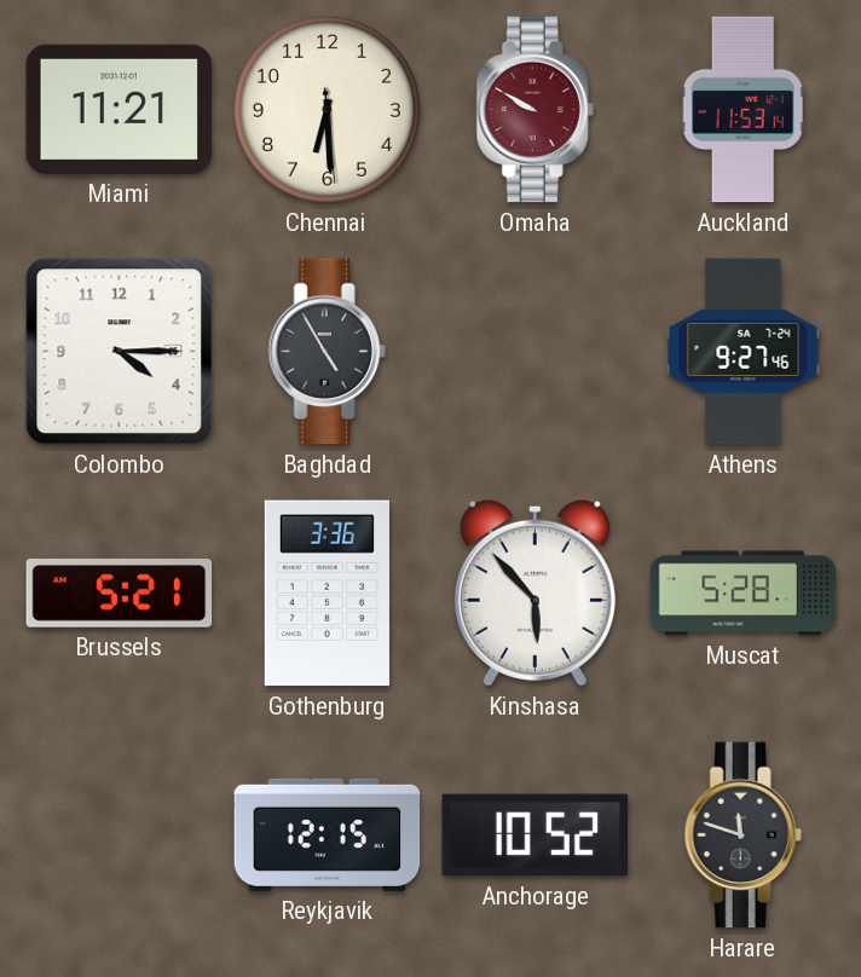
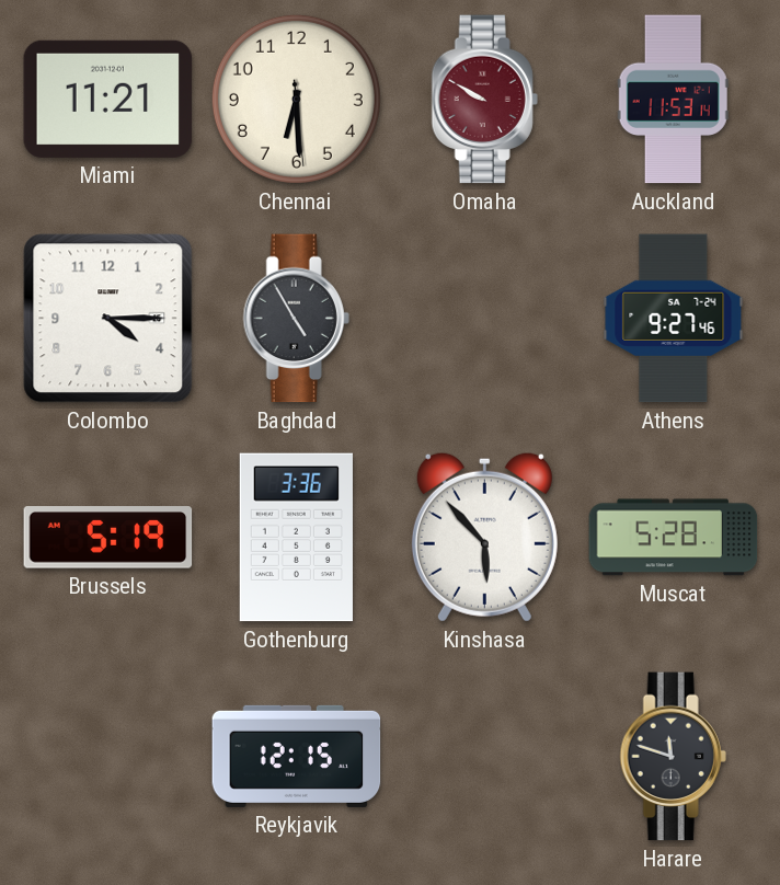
Brussels: 5:21 -> 5:19 (108, 538)
Anchorage: 10:52 -> none (536, 836)
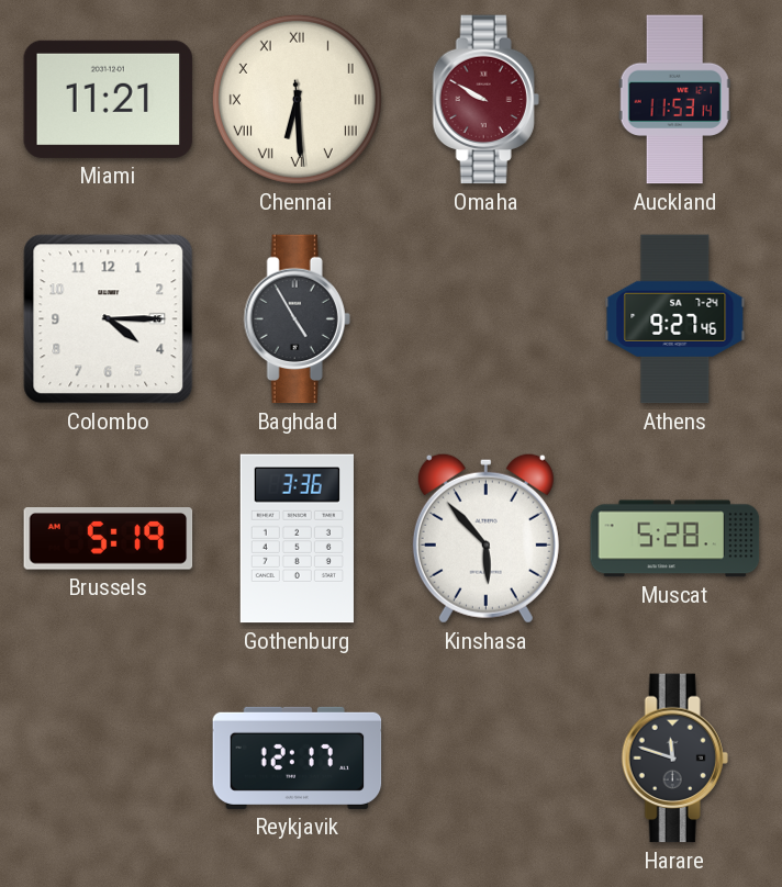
Chennai numerals: Arabic -> Roman (297, 99)
Reykjavik: 12:15 -> 12:17 (298, 757)
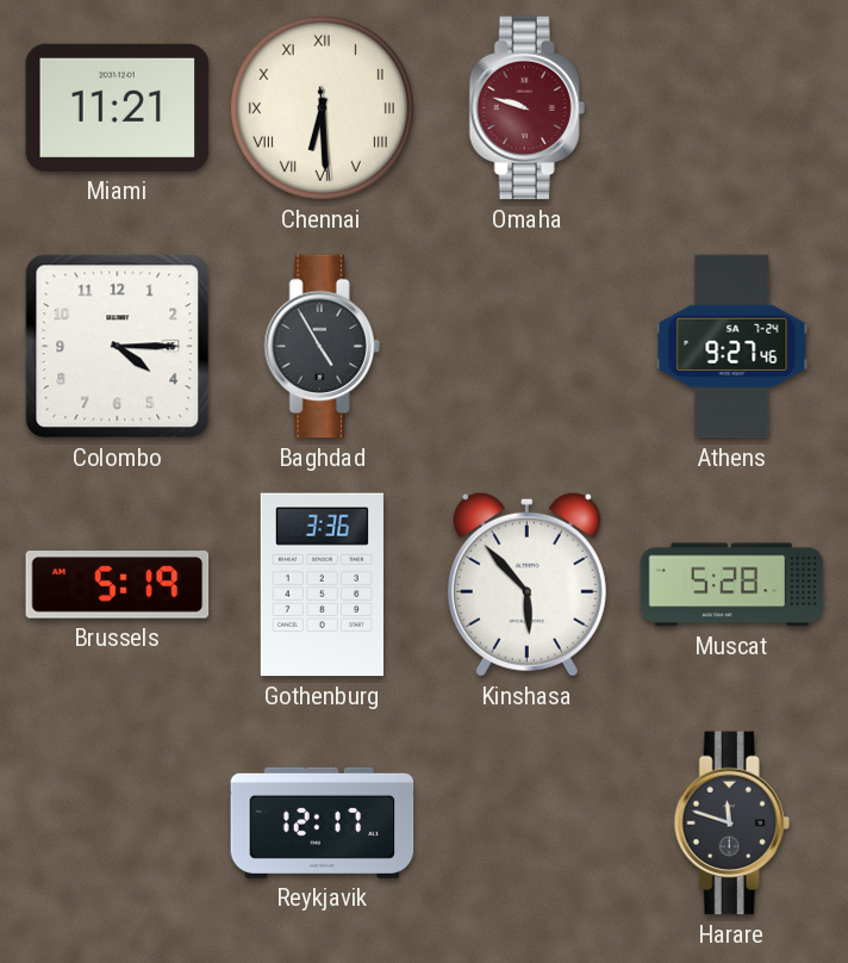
Omaha: 9:50 -> 9:48 (526, 108)
Auckland: 11:53 -> none (674, 100)
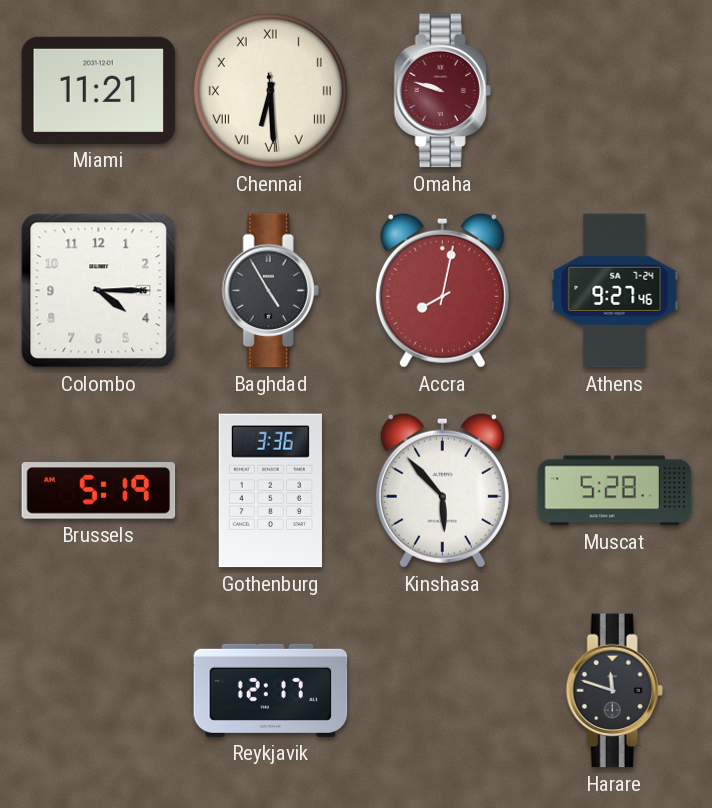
Accra: none -> 8:02 (442, 290)
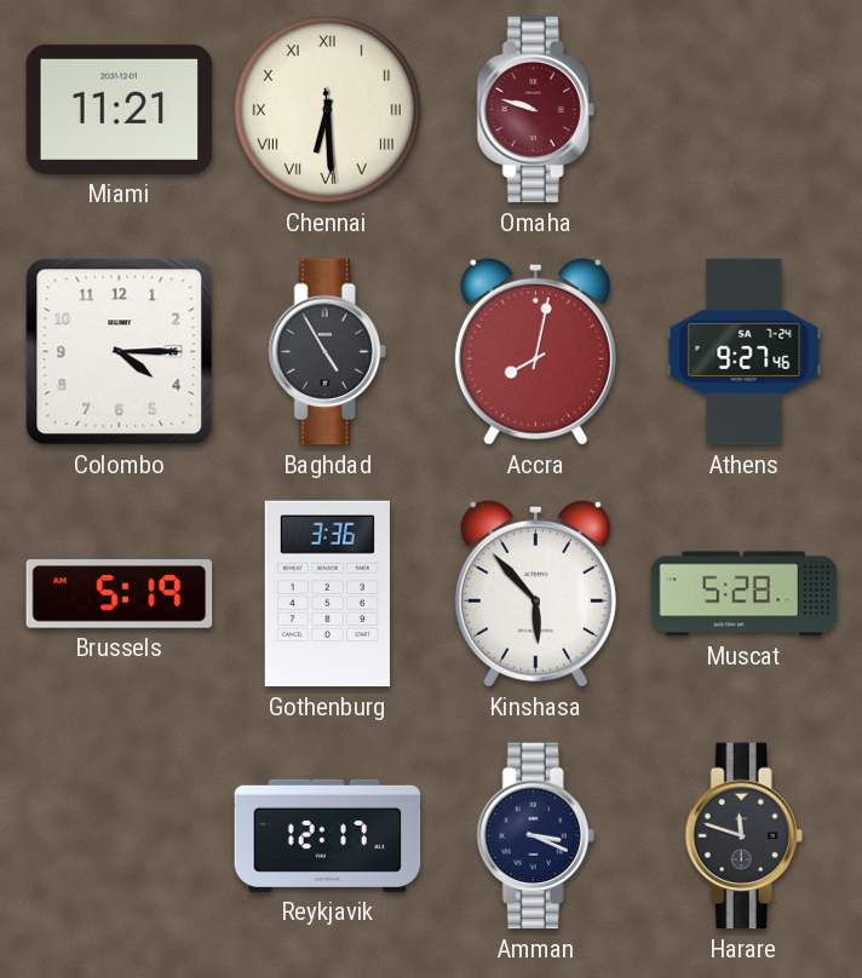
Amman: none -> 3:19 (535, 836)
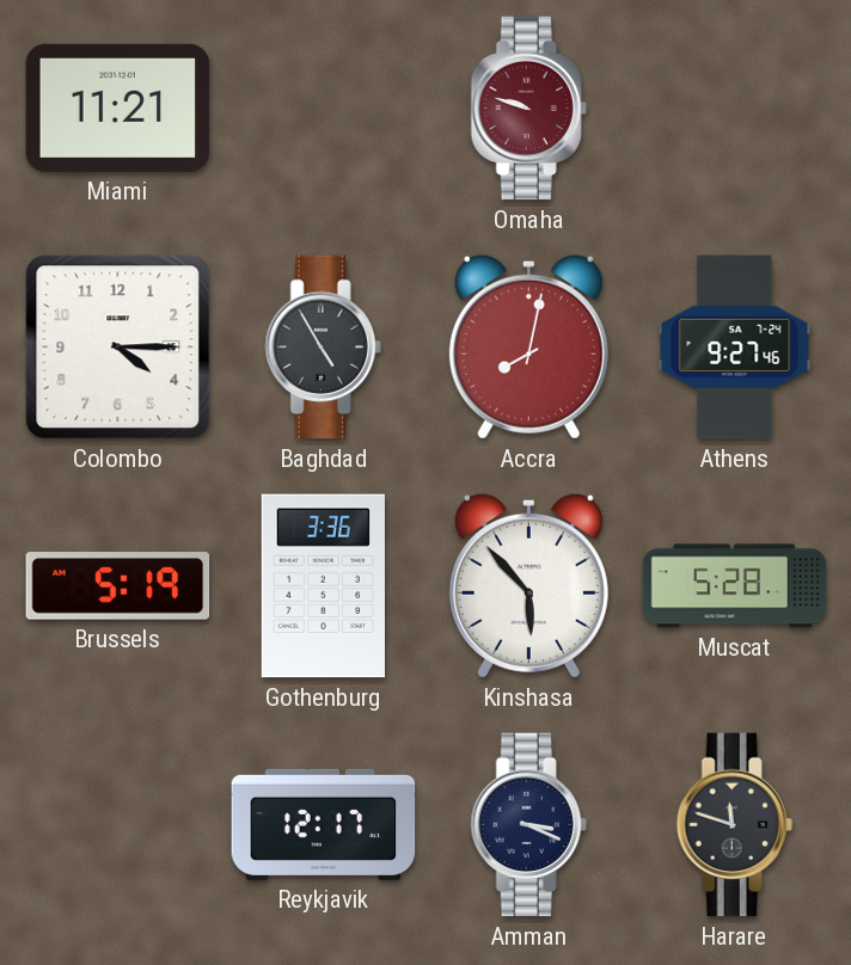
Chennai: 6:29 -> none (327, 109)
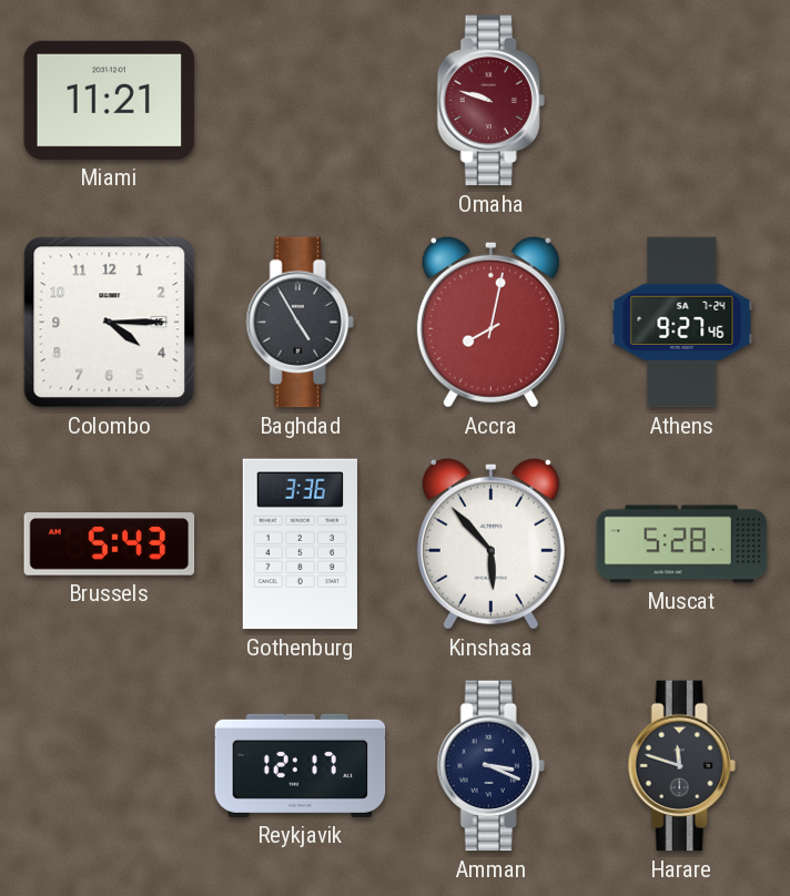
Brussels: 5:19 -> 5:43 (110, 544)
